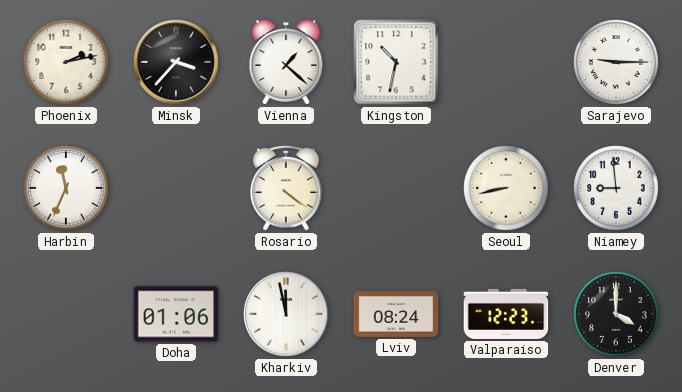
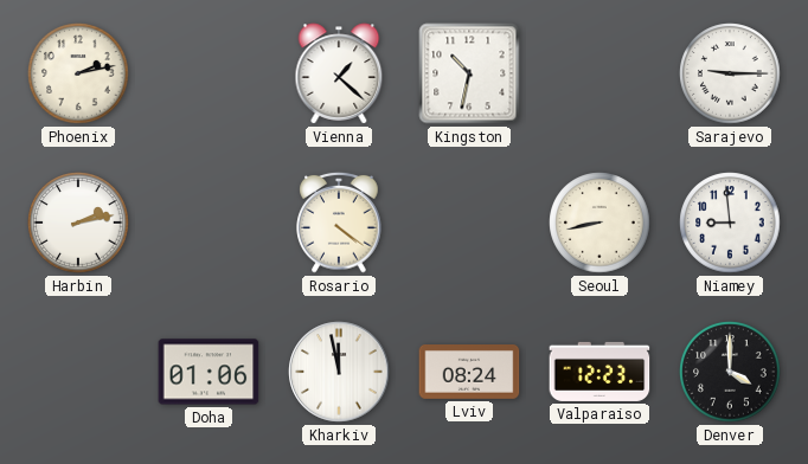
Minsk: 3:37 -> none (176, 62)
Harbin: 11:34 -> 2:13 (78, 223)
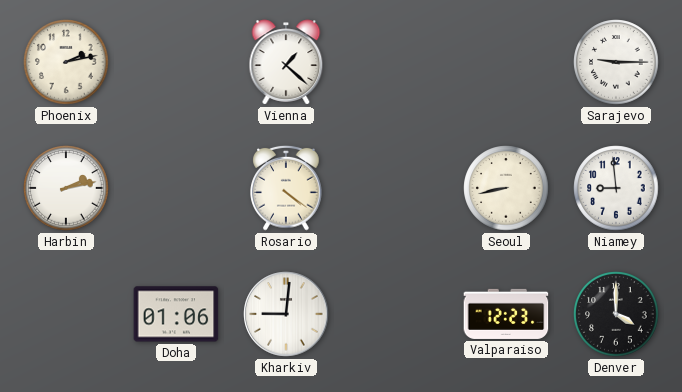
Kingston: 10:32 -> none (469, 73)
Kharkiv: 11:58 -> 9:01 (286, 314)
Lviv: 08:24 -> none (469, 373)
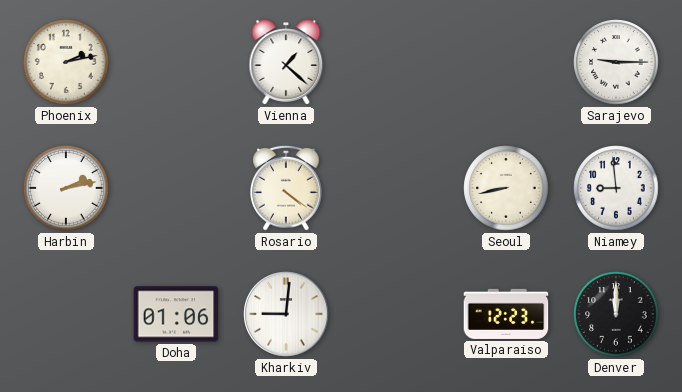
Denver: 4:00 -> 12:00 (616, 314)
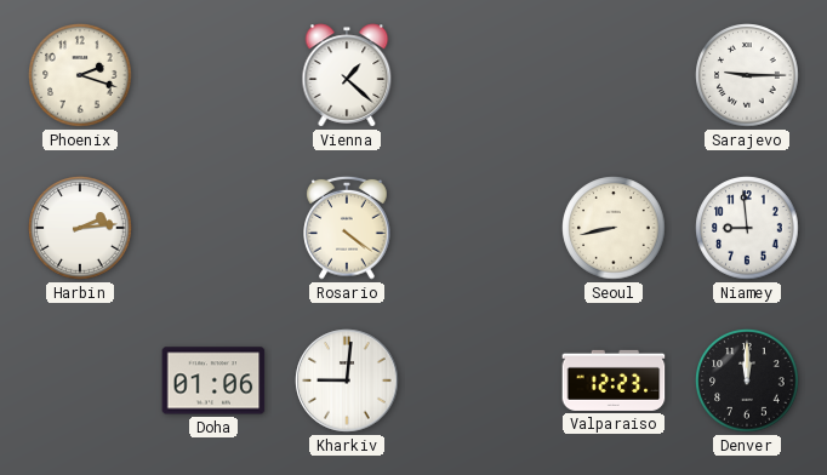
Phoenix: 2:13 -> 2:18 (80, 75)
Harbin: 2:13 -> 2:14 (80, 228)
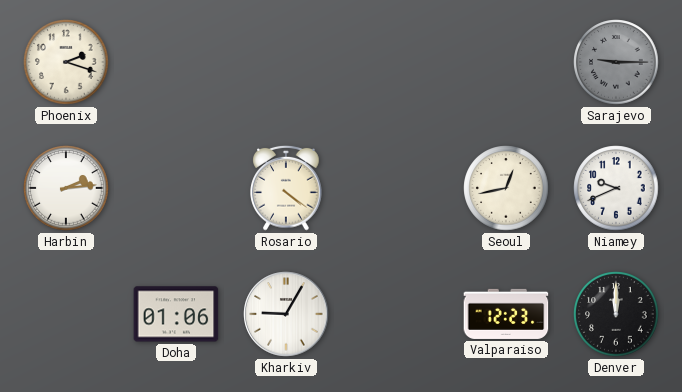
Vienna: 1:22 -> none (347, 75)
Sarajevo dial: white -> grey (616, 62)
Seoul: 8:43 -> 12:43 (506, 188)
Niamey: 8:59 -> 9:41 (616, 188)
Kharkiv: 9:01 -> 9:05 (286, 314)
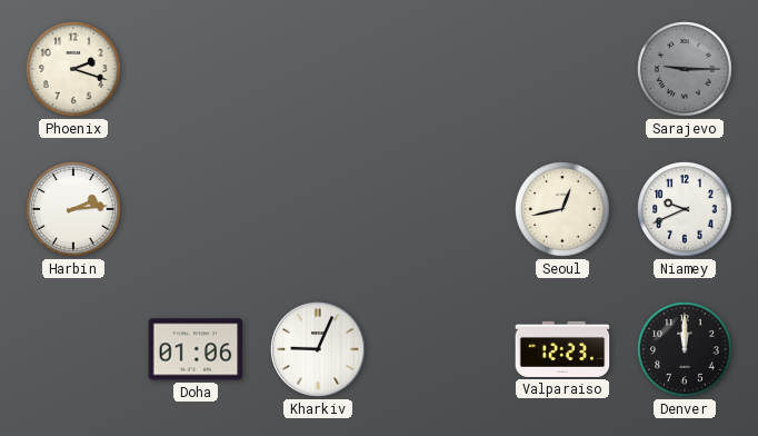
Rosario: 4:21 -> none (286, 188)
Kharkiv: 9:05 -> 9:04 (318, 349)
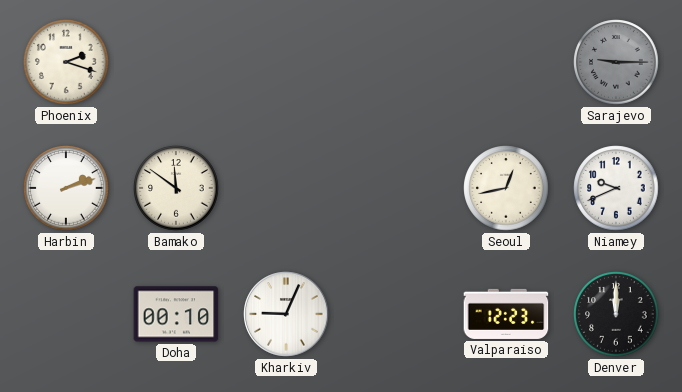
Harbin: 2:14 -> 2:12 (66, 188)
Bamako: none -> 11:51 (176, 188)
Doha: 01:06 -> 00:10 (176, 314)
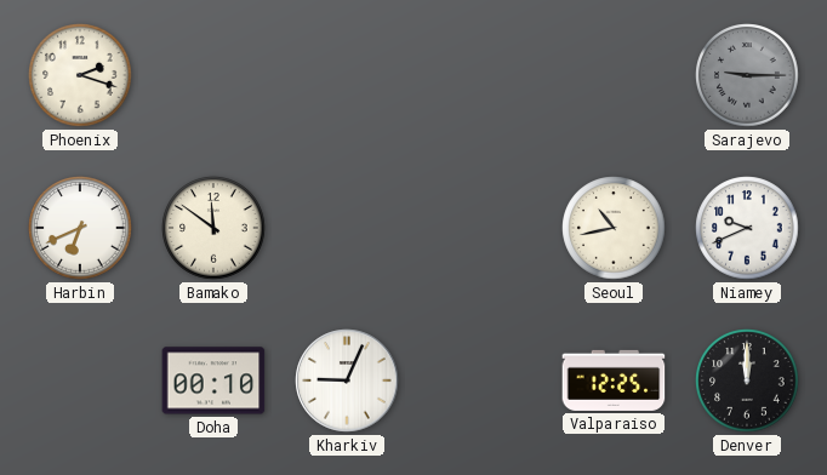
Harbin: 2:12 -> 6:41 (80, 228)
Seoul: 12:43 -> 10:43 (614, 228)
Valparaiso: 12:23 -> 12:25 (614, 380)
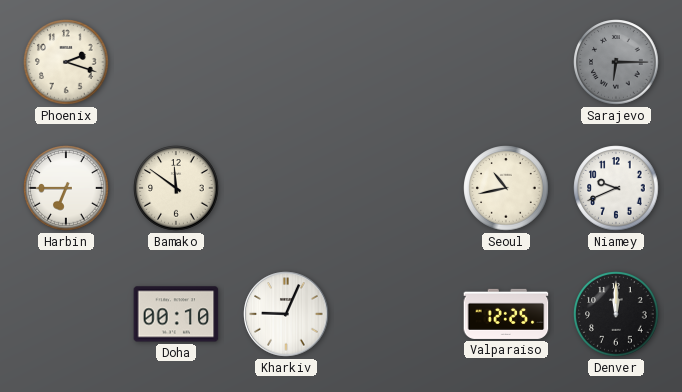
Sarajevo: 9:15 -> 6:15 (616, 62)
Harbin: 6:41 -> 6:45 (66, 188)
